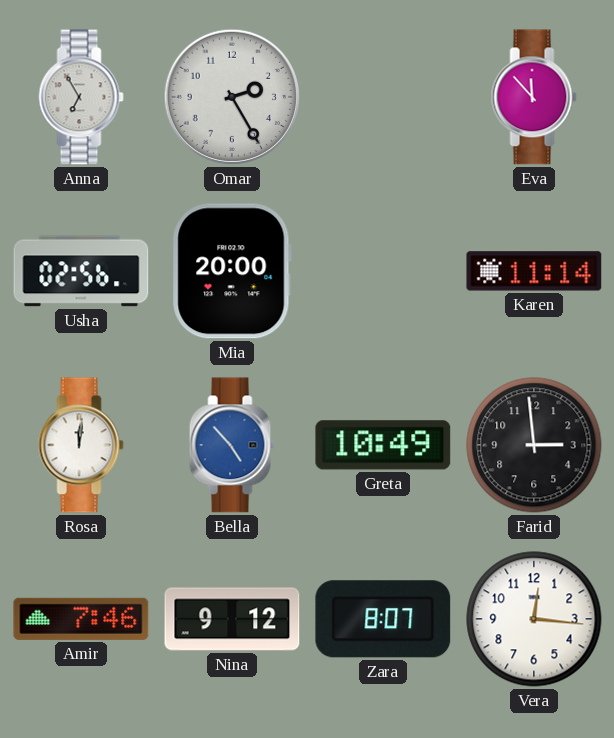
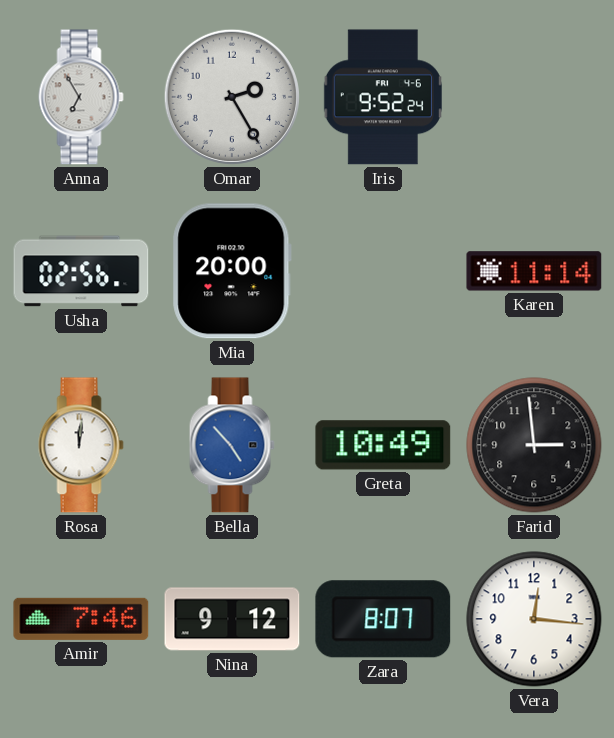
Iris: none -> 9:52 (383, 97)
Eva: 11:53 -> none (534, 97)
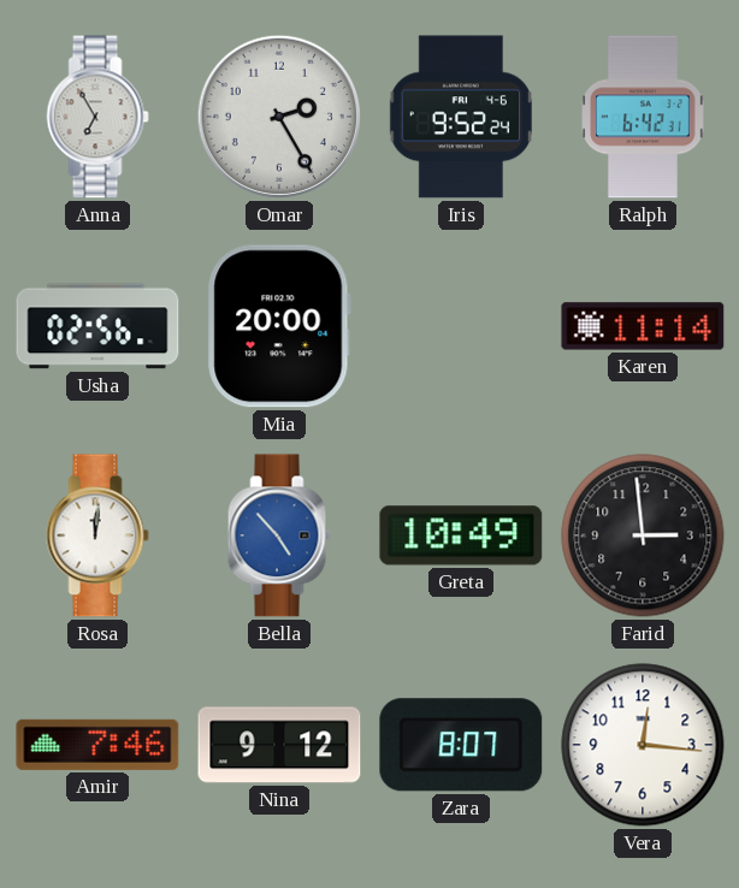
Ralph: none -> 6:42 (643, 117)
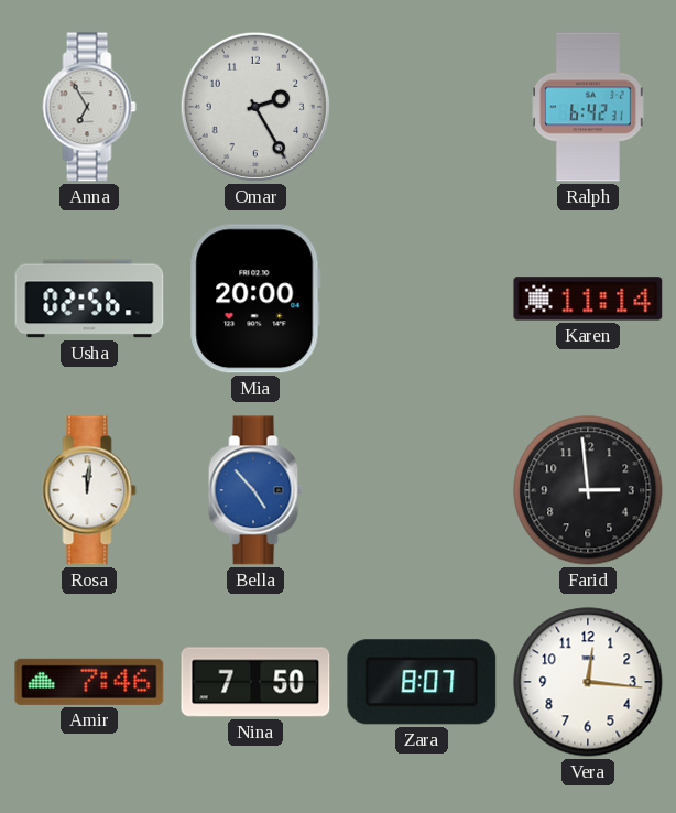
Iris: 9:52 -> none (461, 117)
Greta: 10:49 -> none (461, 535)
Nina: 9:12 -> 7:50 (255, 682)
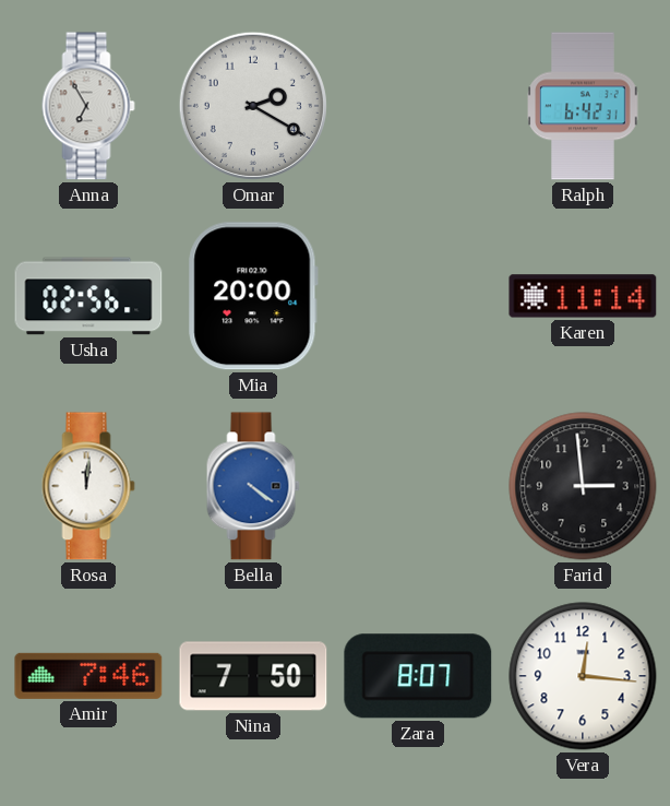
Omar: 2:25 -> 2:20 (253, 106)
Bella: 4:53 -> 4:21 (253, 486)
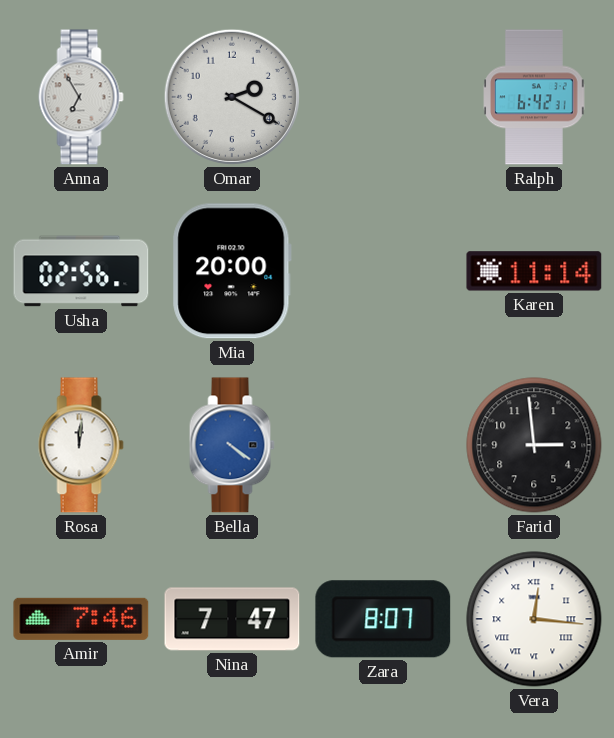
Nina: 7:50 -> 7:47 (232, 619)
Vera numerals: Arabic -> Roman (534, 619)
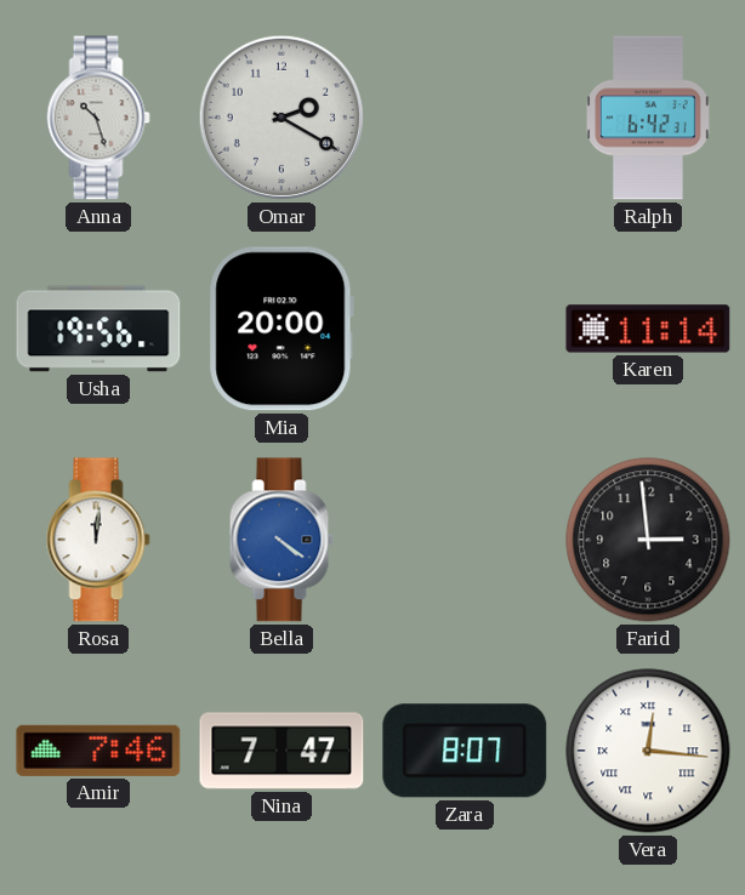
Anna: 6:55 -> 10:27 (98, 118)
Usha: 02:56 -> 19:56 (98, 329)
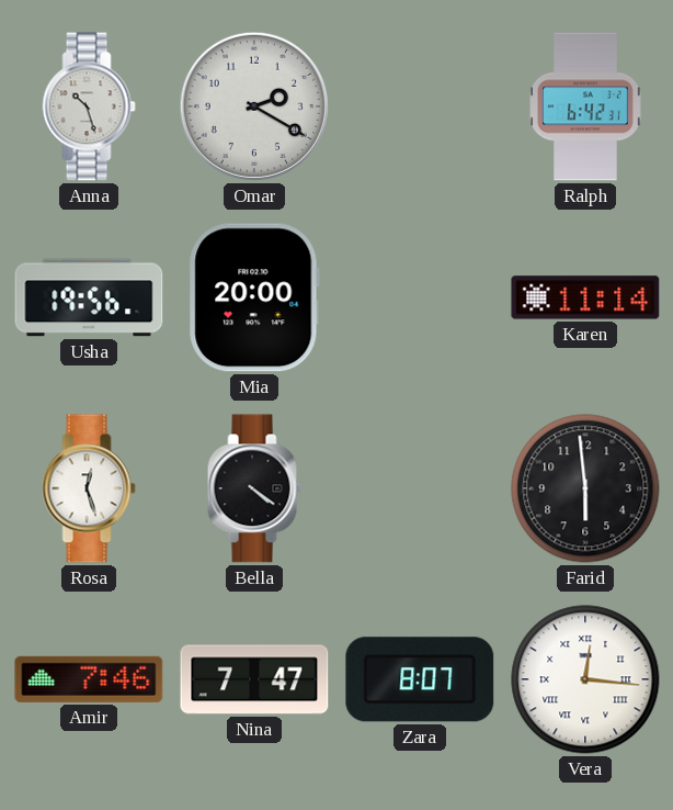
Rosa: 12:01 -> 12:27 (89, 488)
Bella dial: blue -> black (254, 488)
Farid: 2:59 -> 5:59 (585, 488)
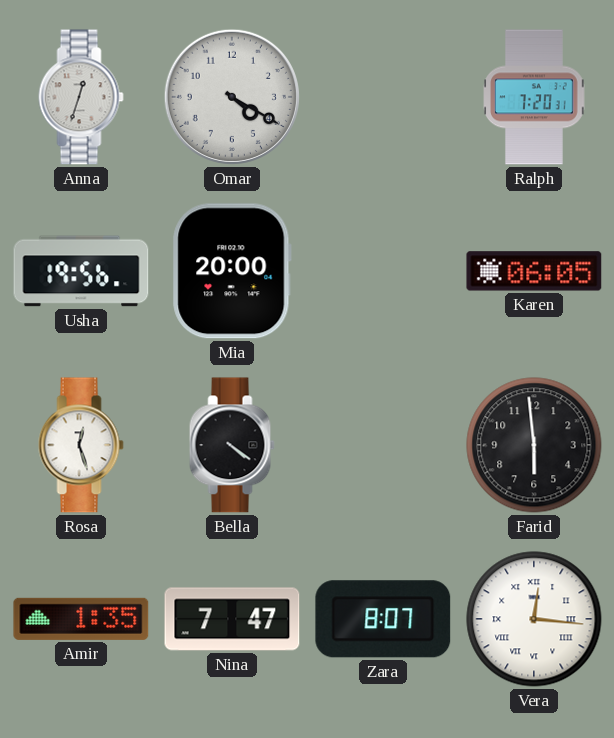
Anna: 10:27 -> 12:33 (81, 97)
Omar: 2:20 -> 4:20 (232, 97)
Ralph: 6:42 -> 7:20 (534, 97)
Karen: 11:14 -> 06:05 (534, 271)
Amir: 7:46 -> 1:35 (81, 619)
